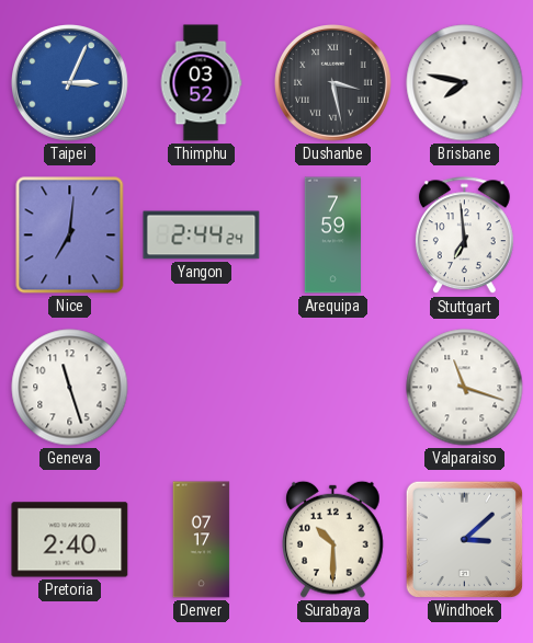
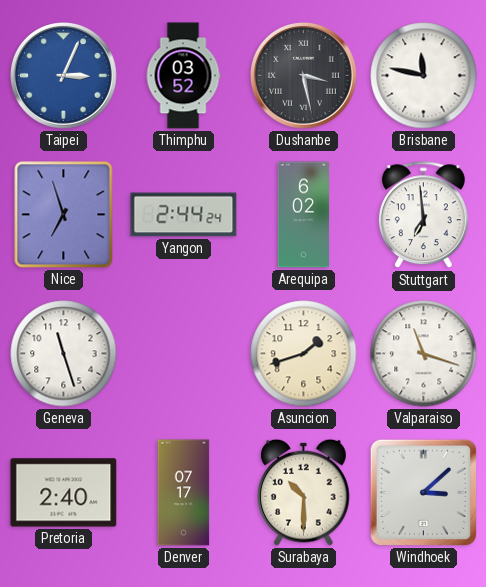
Brisbane: 7:47 -> 11:47 (424, 76)
Nice: 7:01 -> 6:57 (64, 215)
Arequipa: 7:59 -> 6:02 (304, 215)
Asuncion: none -> 1:42 (304, 354)
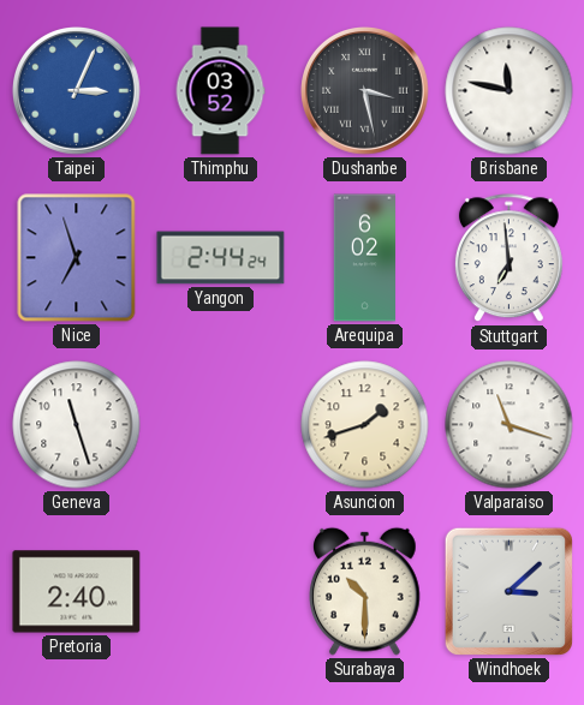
Denver: 07:17 -> none (184, 493)
